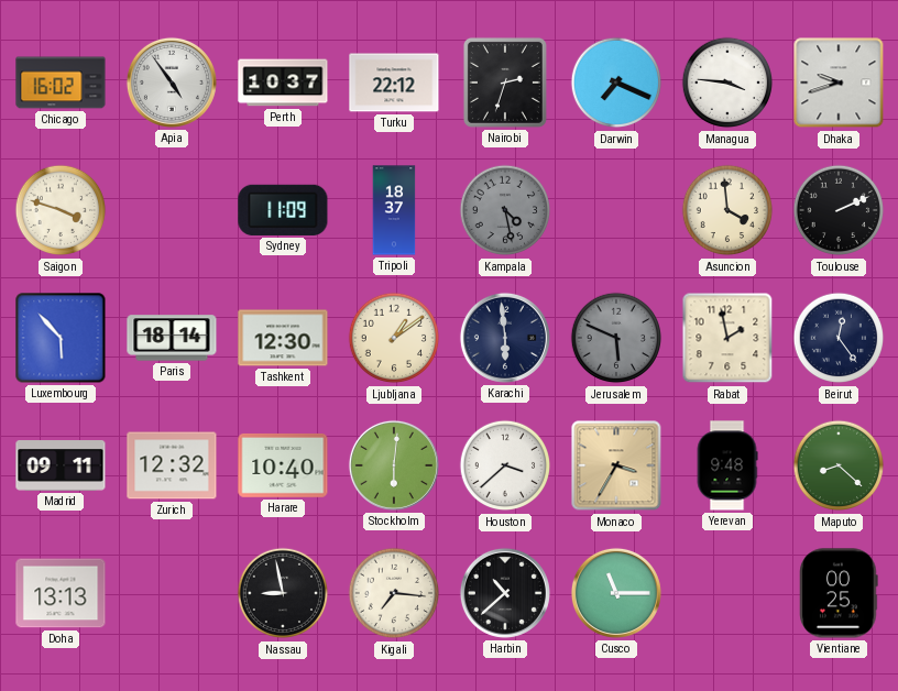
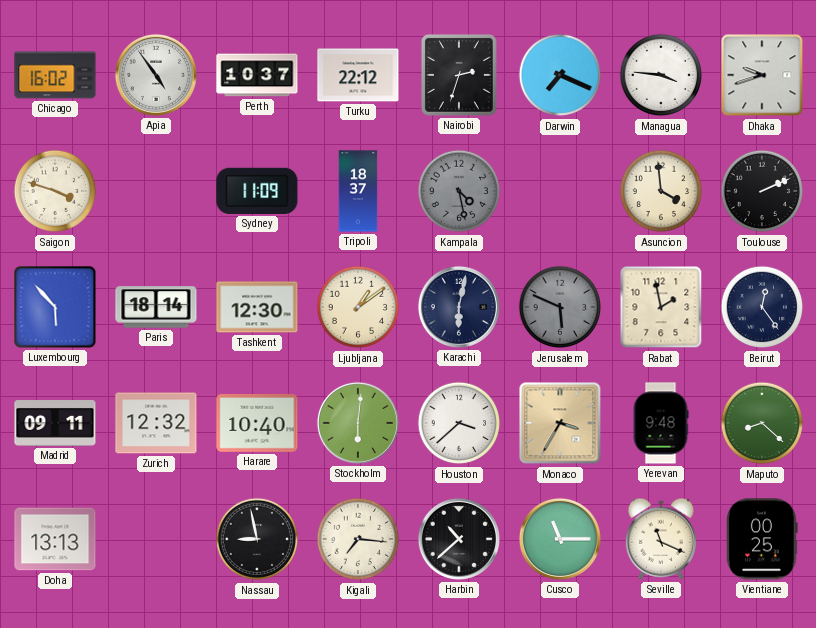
Karachi: 5:59 -> 6:02 (459, 307)
Seville: none -> 11:19 (660, 539)
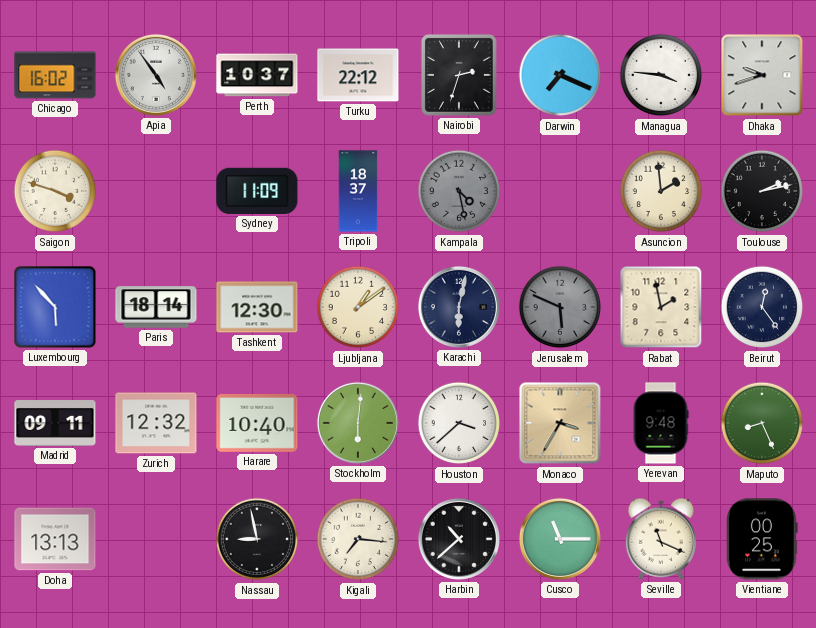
Asuncion: 3:59 -> 1:59 (661, 191)
Toulouse: 2:11 -> 2:13 (762, 191)
Maputo: 8:22 -> 8:26 (762, 423)
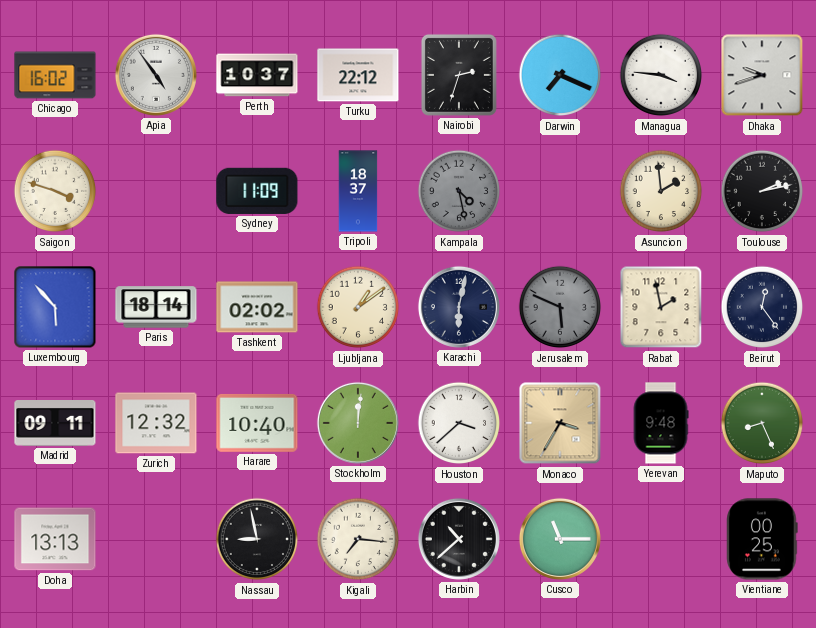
Tashkent: 12:30 -> 02:02 (257, 307)
Stockholm: 6:01 -> 12:01 (358, 423)
Seville: 11:19 -> none (660, 539)
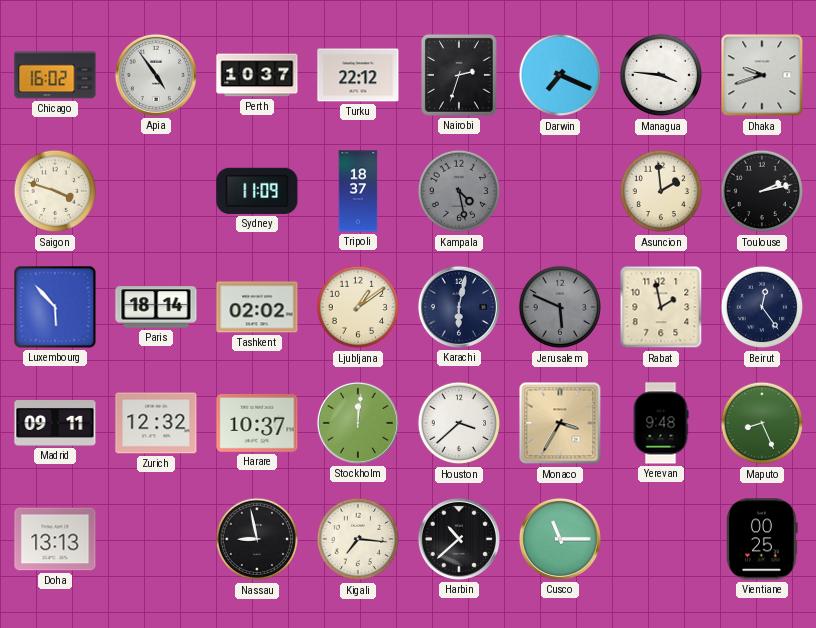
Harare: 10:40 -> 10:37 (257, 423)
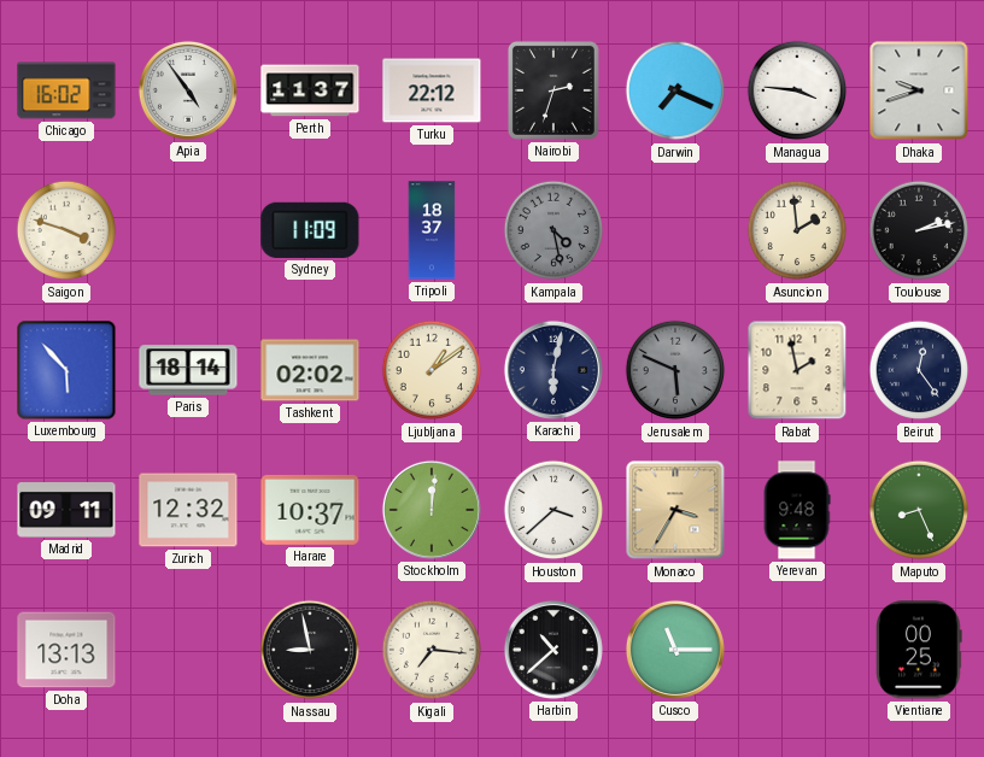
Perth: 10:37 -> 11:37 (310, 90)
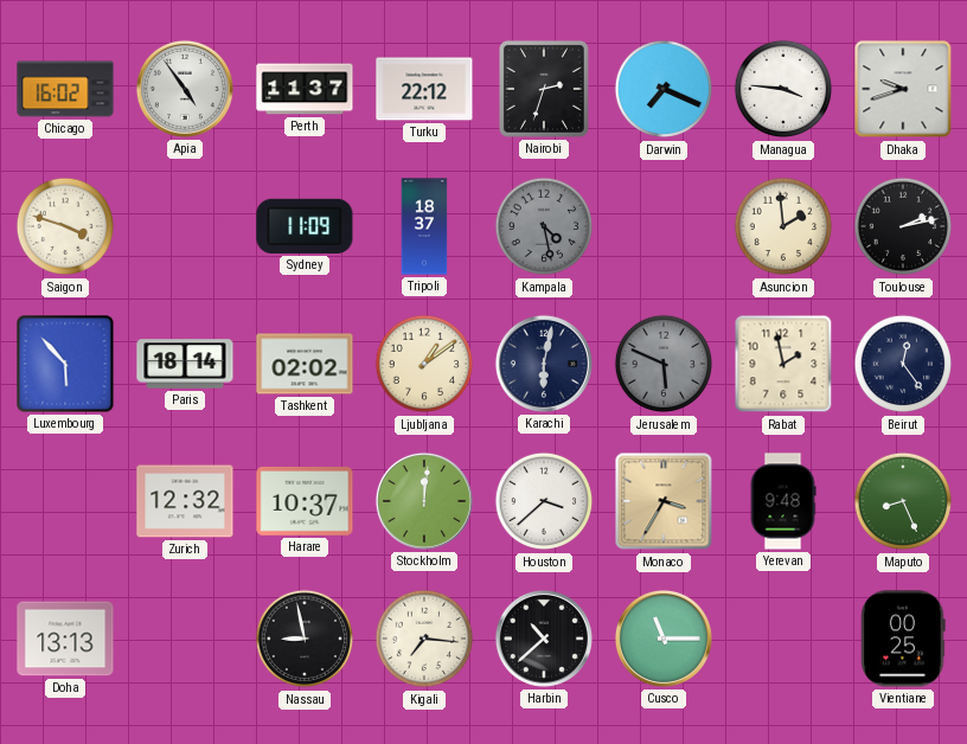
Madrid: 09:11 -> none (66, 511)
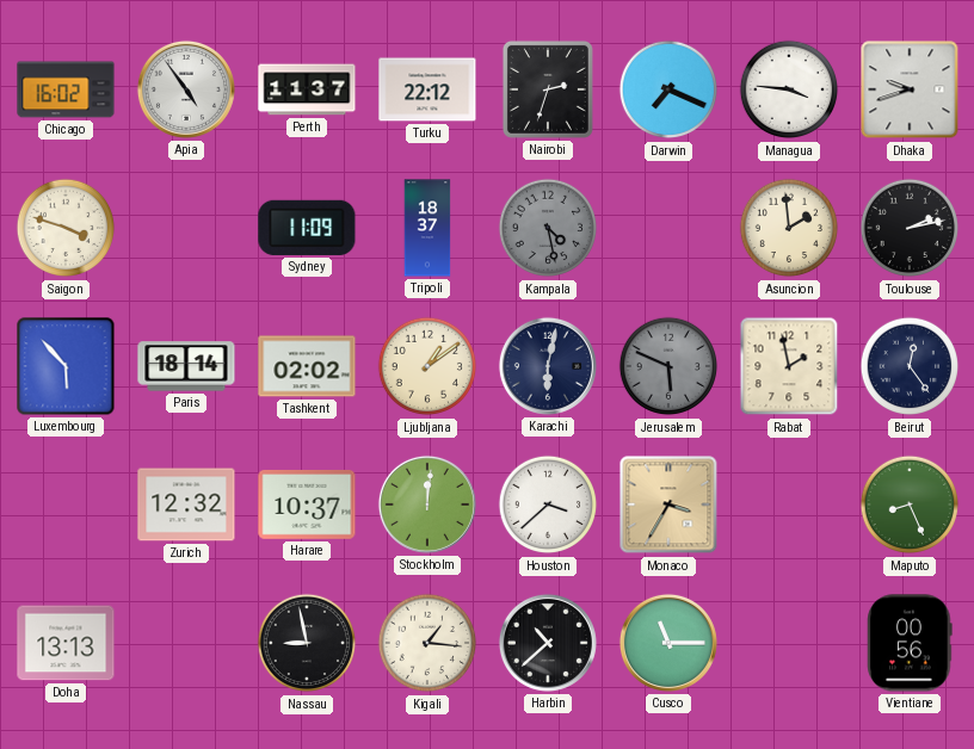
Yerevan: 9:48 -> none (783, 501)
Kigali: 7:16 -> 1:16 (427, 643)
Vientiane: 00:25 -> 00:56 (910, 643)
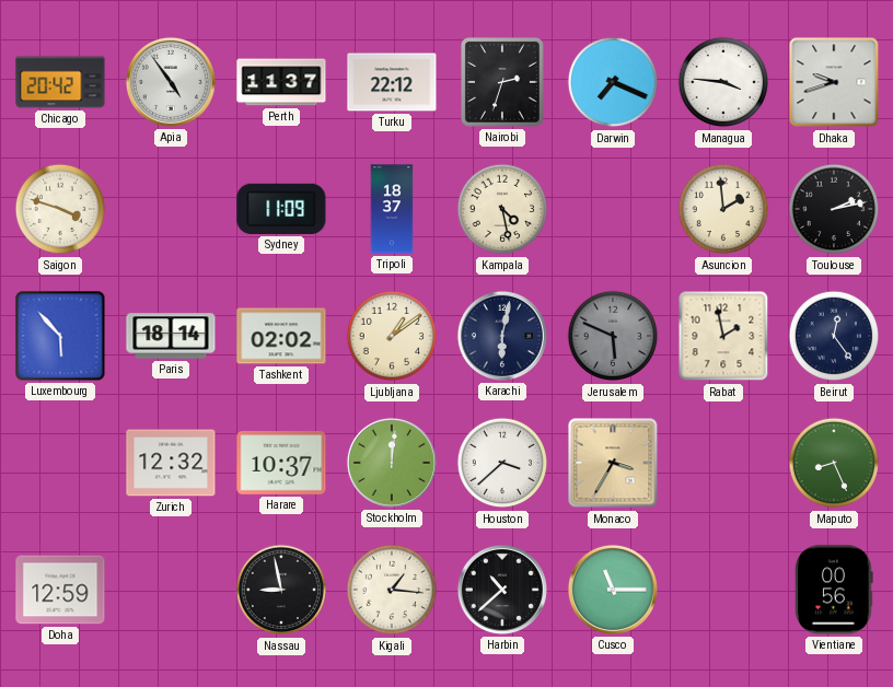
Chicago: 16:02 -> 20:42 (60, 82)
Kampala dial: grey -> cream (502, 209)
Doha: 13:13 -> 12:59 (60, 590)
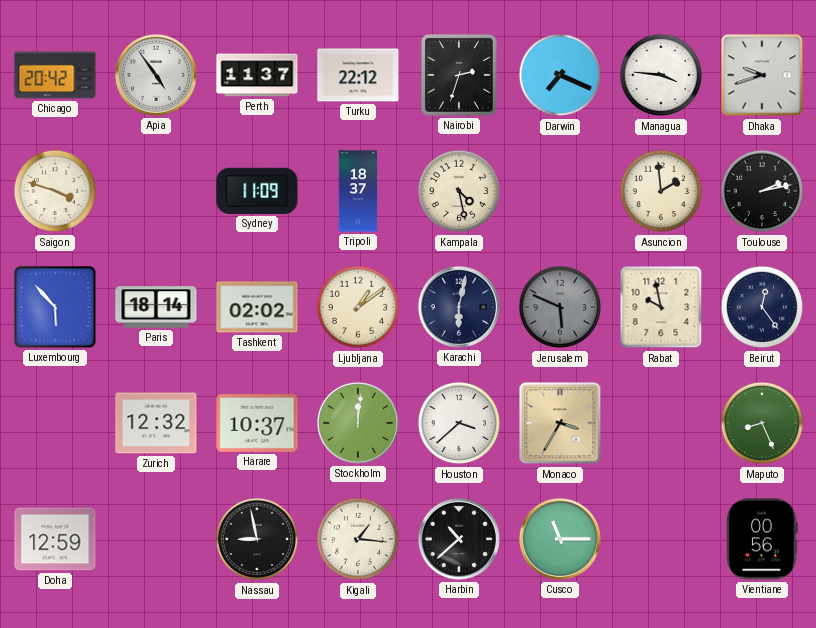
Rabat: 1:58 -> 9:58 (661, 307)
